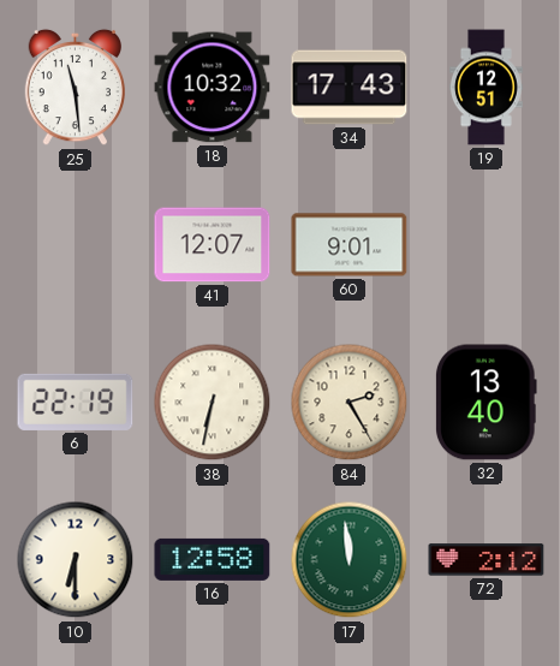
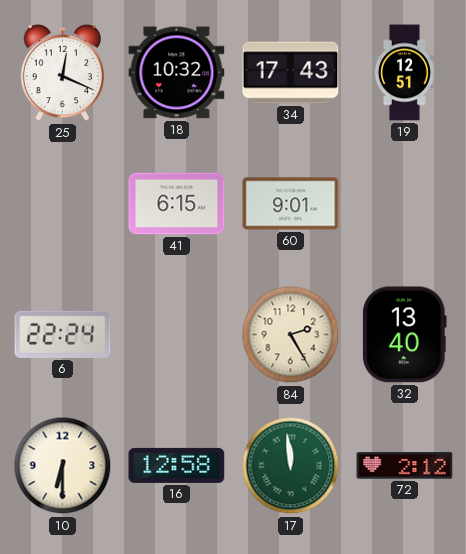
25: 11:29 -> 12:19 (62, 73)
41: 12:07 -> 6:15 (177, 204)
6: 22:19 -> 22:24 (63, 334)
38: 6:32 -> none (213, 403)
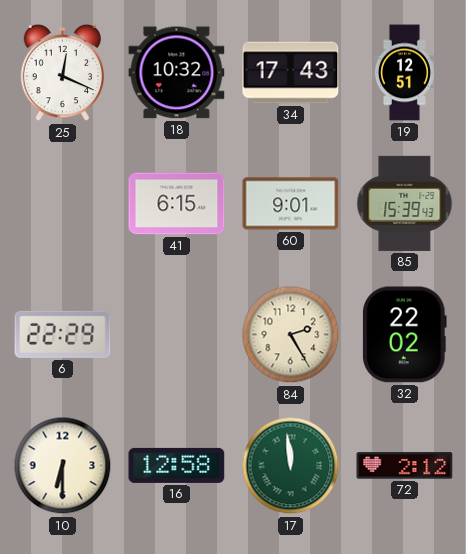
85: none -> 15:39 (405, 203)
6: 22:24 -> 22:29 (63, 334)
32: 13:40 -> 22:02 (405, 335)
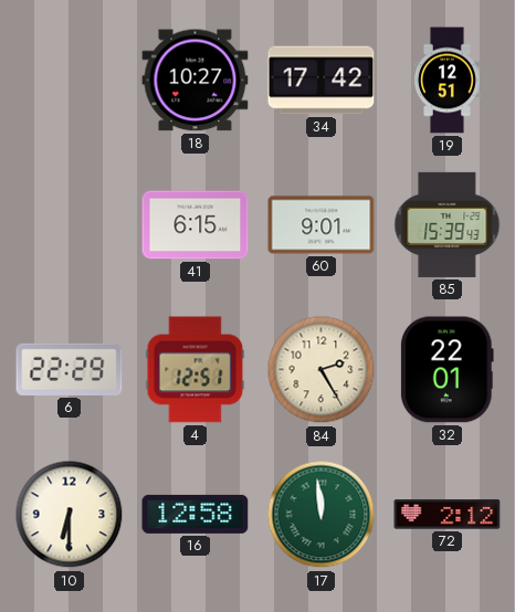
25: 12:19 -> none (62, 73)
18: 10:32 -> 10:27 (196, 81)
34: 17:43 -> 17:42 (322, 81)
4: none -> 12:51 (196, 370)
32: 22:02 -> 22:01 (448, 370)
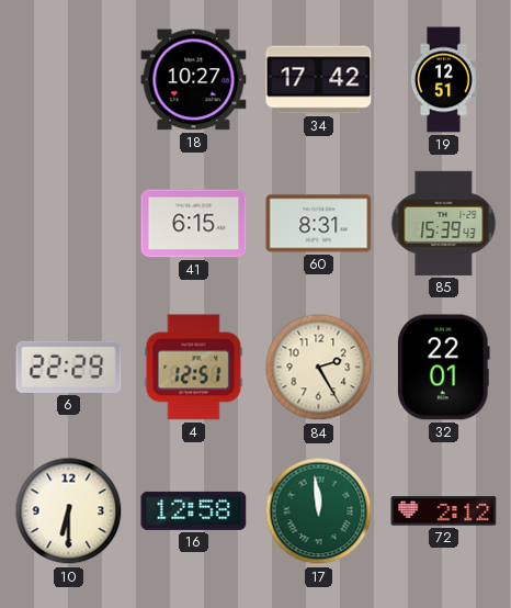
60: 9:01 -> 8:31 (319, 224)
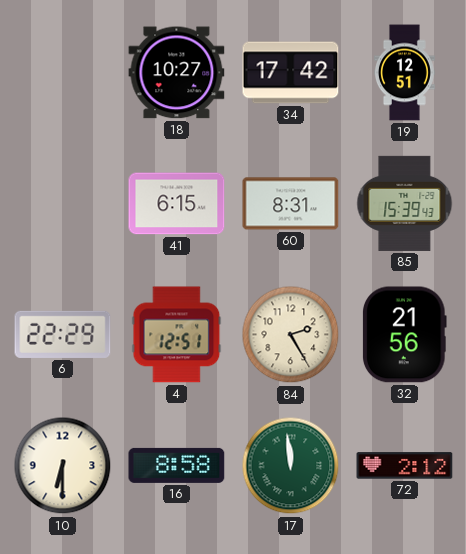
32: 22:01 -> 21:56 (405, 335)
16: 12:58 -> 8:58 (177, 465)
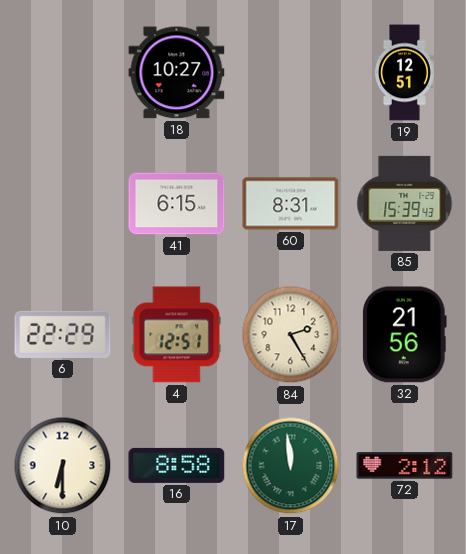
34: 17:42 -> none (291, 73)
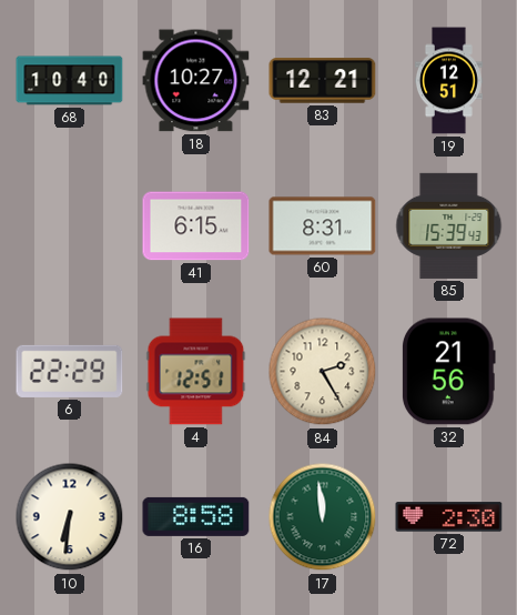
68: none -> 10:40 (70, 81)
83: none -> 12:21 (323, 81)
10: 6:30 -> 6:31 (70, 517)
72: 2:12 -> 2:30 (449, 517)
